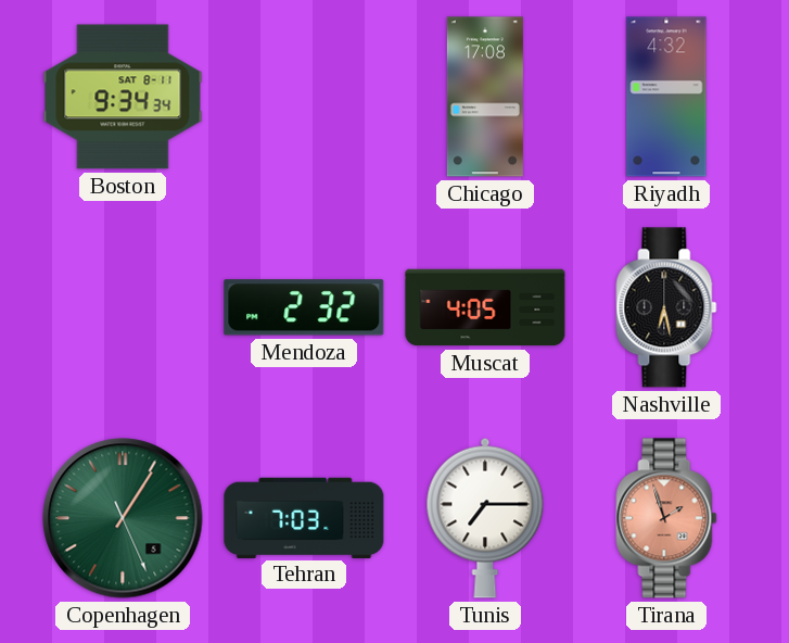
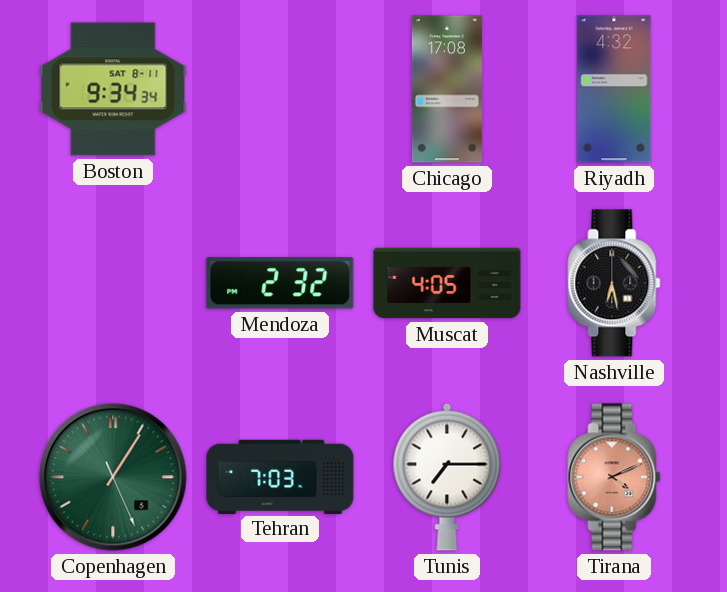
Tirana: 1:57 -> 4:11 (614, 477)
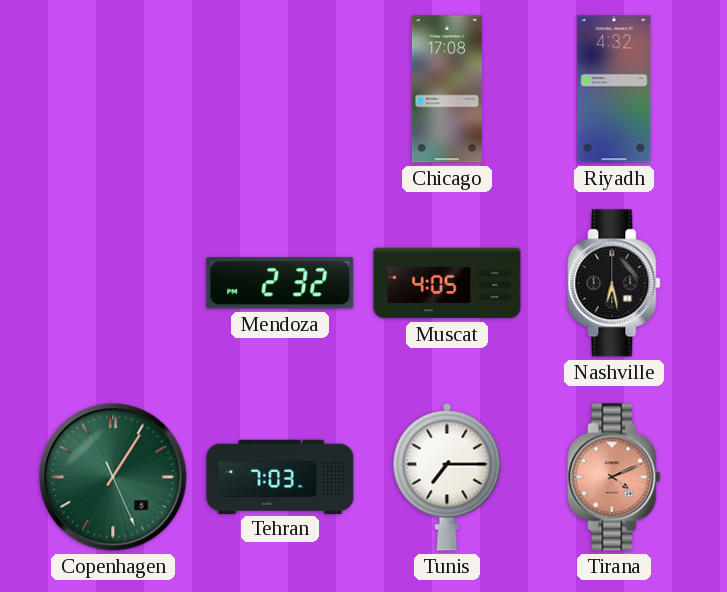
Boston: 9:34 -> none (113, 89)
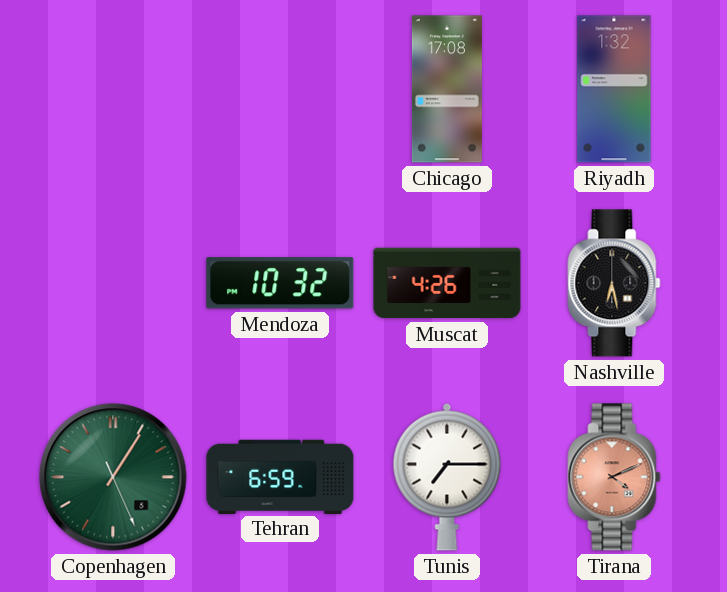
Riyadh: 4:32 -> 1:32 (614, 89)
Mendoza: 2:32 -> 10:32 (280, 283)
Muscat: 4:05 -> 4:26 (447, 283)
Tehran: 7:03 -> 6:59 (280, 476)
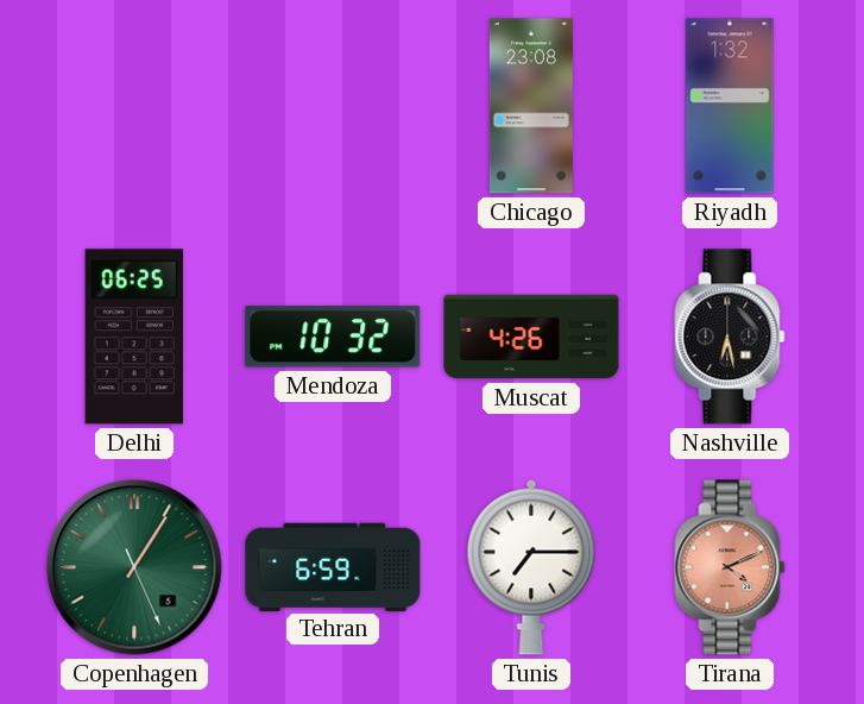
Chicago: 17:08 -> 23:08 (531, 106)
Delhi: none -> 06:25 (134, 337)
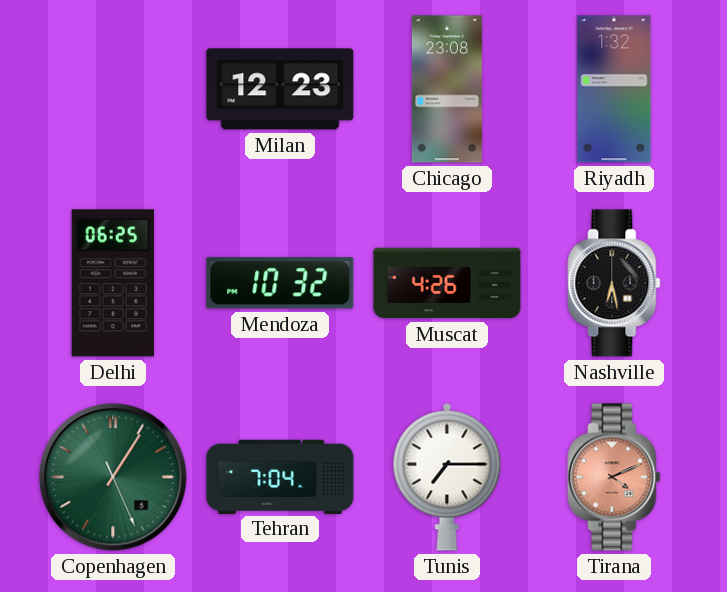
Milan: none -> 12:23 (280, 89)
Tehran: 6:59 -> 7:04 (280, 476)
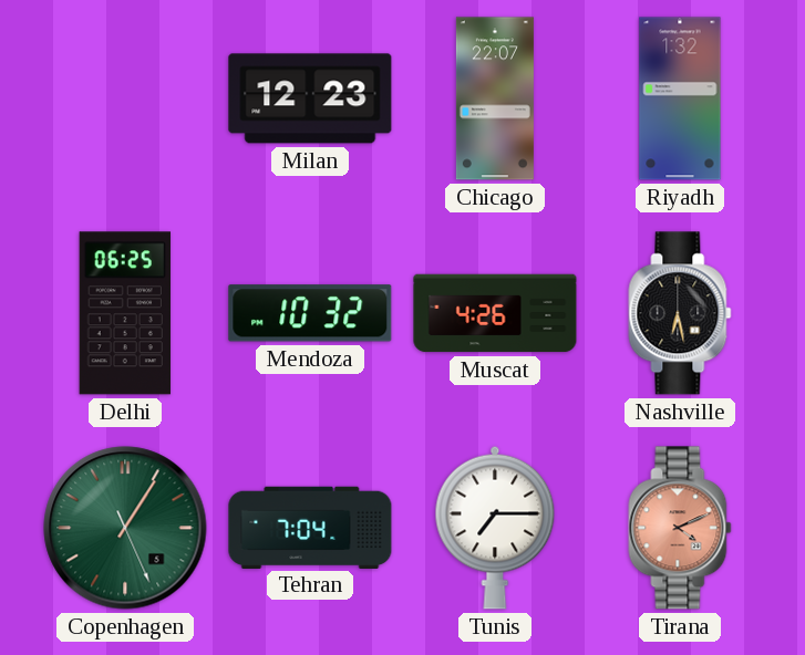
Chicago: 23:08 -> 22:07 (495, 98)
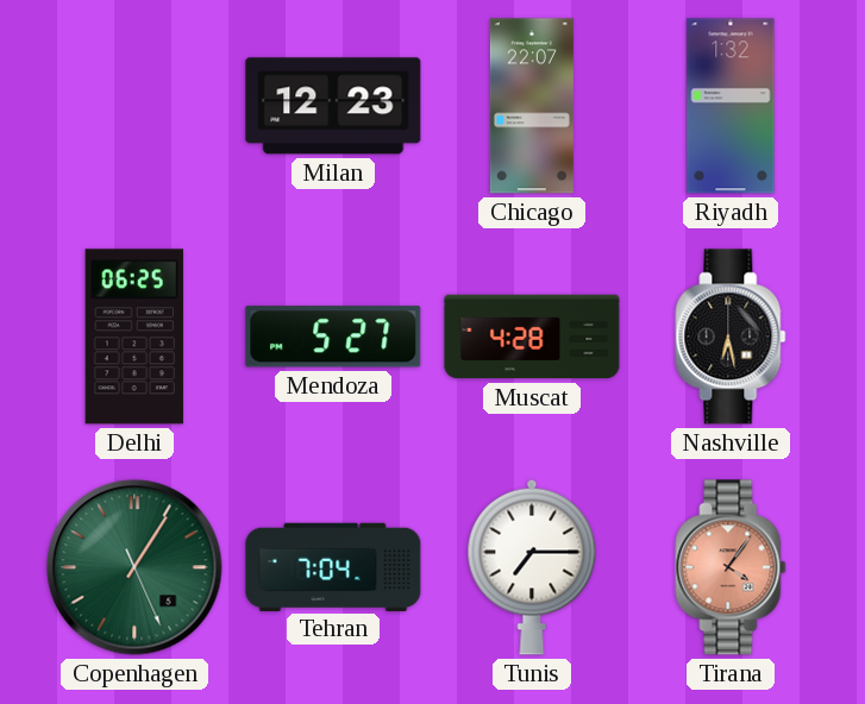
Mendoza: 10:32 -> 5:27 (333, 337)
Muscat: 4:26 -> 4:28 (532, 337)
Tirana: 4:11 -> 4:06 (731, 567)
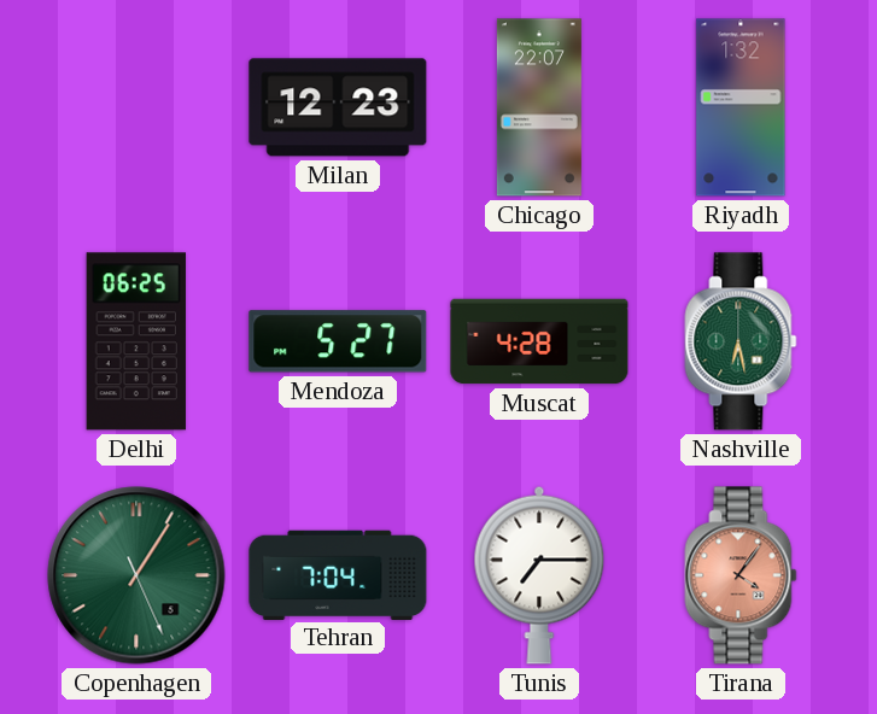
Nashville dial: black -> green (741, 341)
